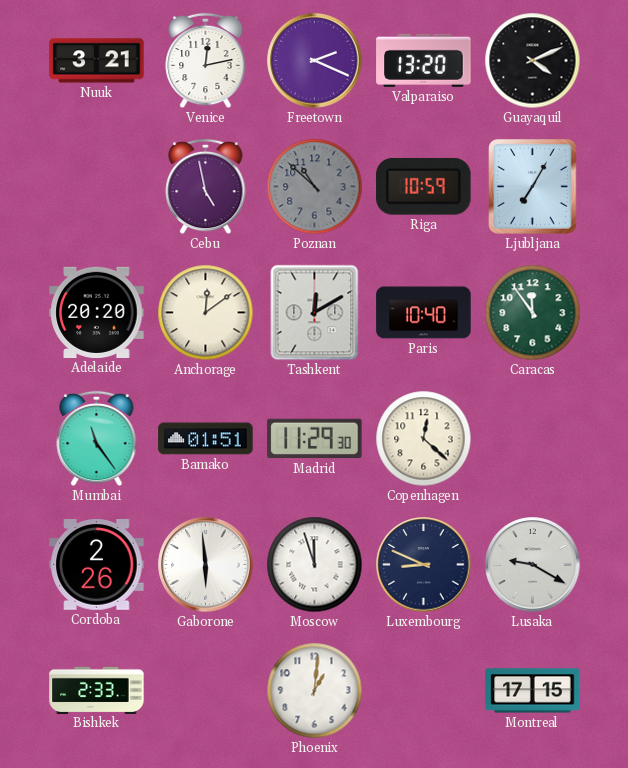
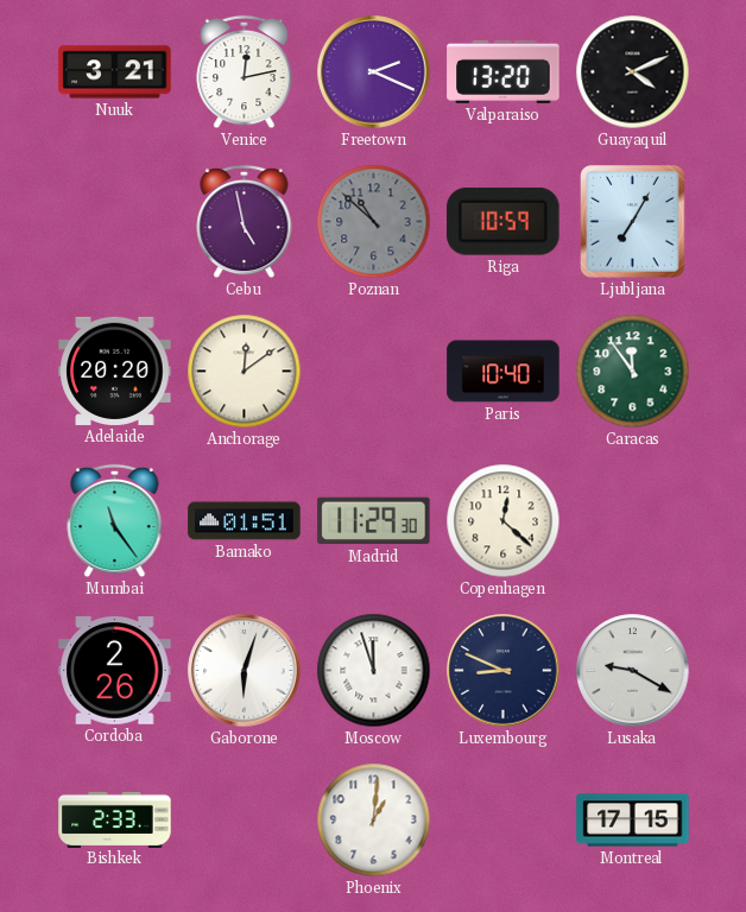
Tashkent: 12:10 -> none (315, 313)
Gaborone: 5:59 -> 6:03 (245, 671)
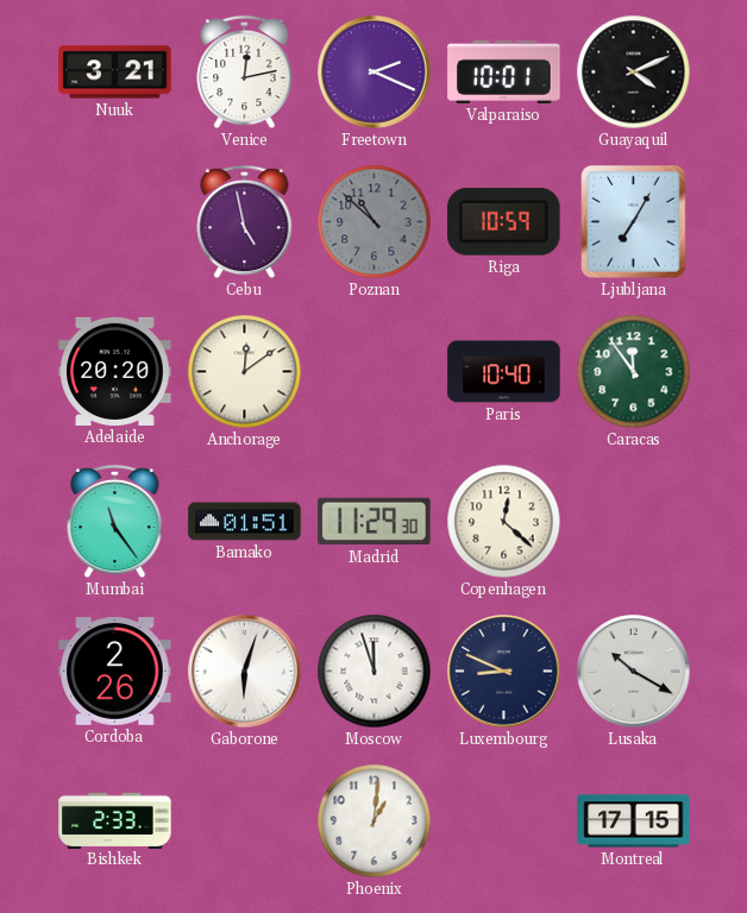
Valparaiso: 13:20 -> 10:01 (504, 71)
Lusaka: 9:20 -> 10:20 (634, 672)
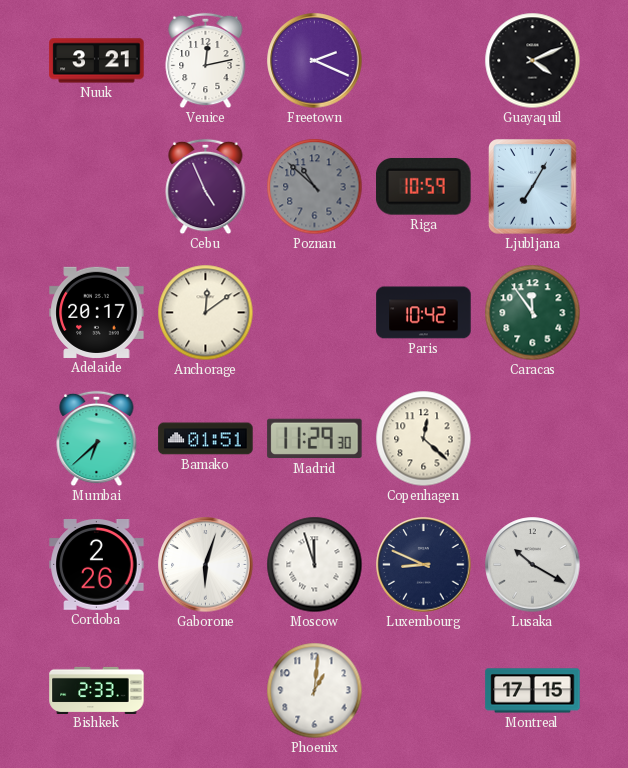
Valparaiso: 10:01 -> none (504, 71)
Cebu: 4:58 -> 4:56 (206, 187)
Adelaide: 20:20 -> 20:17 (97, 312)
Paris: 10:40 -> 10:42 (424, 313)
Mumbai: 11:24 -> 6:38 (97, 439)
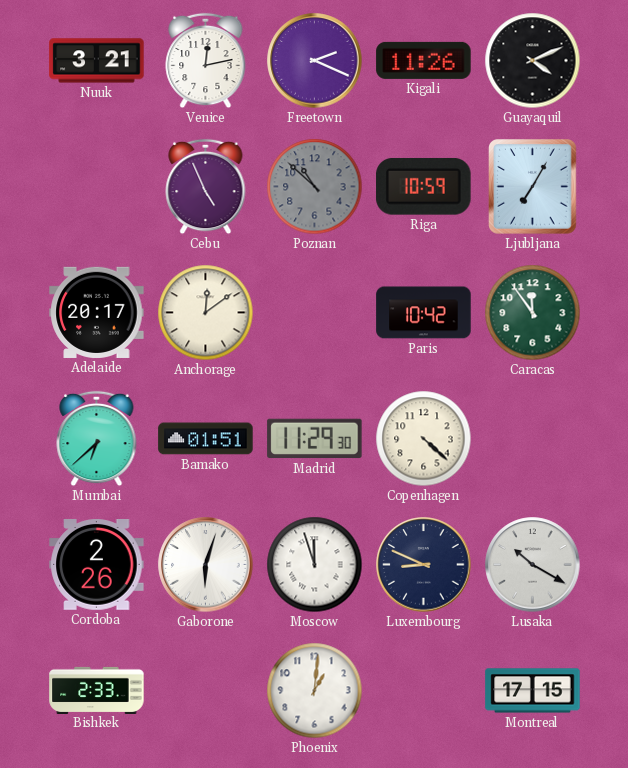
Kigali: none -> 11:26 (424, 60)
Copenhagen: 12:22 -> 4:22 (424, 439)
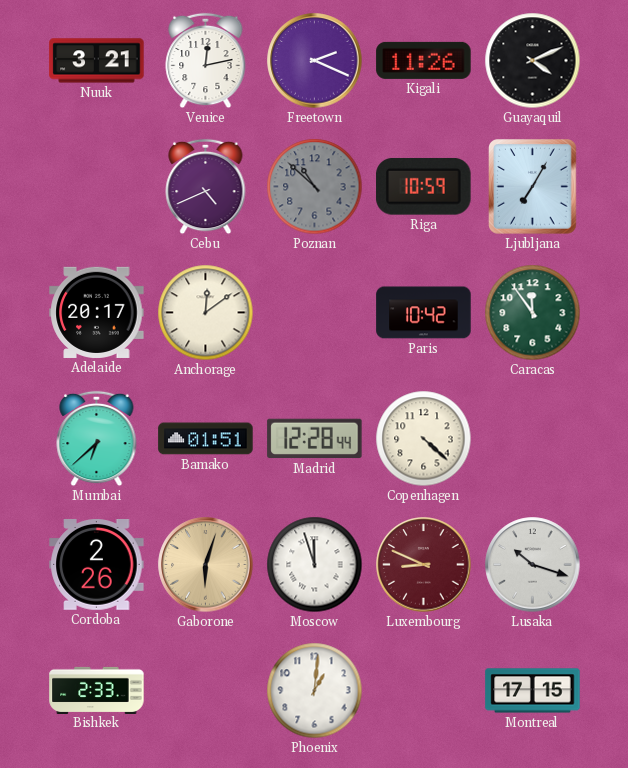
Cebu: 4:56 -> 4:41 (206, 187)
Madrid: 11:29 -> 12:28 (315, 439)
Gaborone dial: white -> champagne (206, 565)
Luxembourg dial: navy -> burgundy (424, 565)
Lusaka: 10:20 -> 10:18 (533, 565)
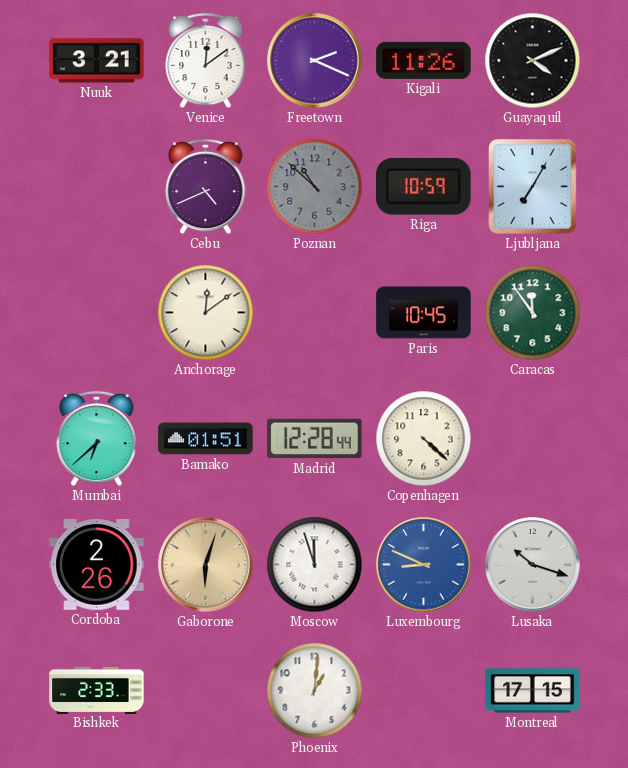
Venice: 12:13 -> 12:09 (206, 61)
Adelaide: 20:17 -> none (97, 312)
Paris: 10:42 -> 10:45 (424, 313)
Luxembourg dial: burgundy -> blue (424, 565)
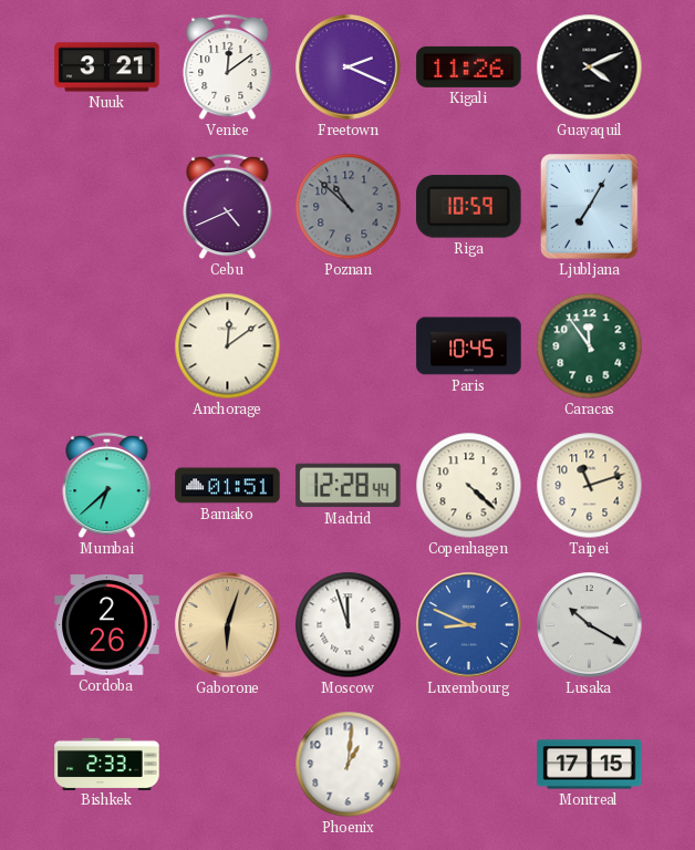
Taipei: none -> 11:12 (590, 486)
Lusaka: 10:18 -> 10:20 (590, 625)
